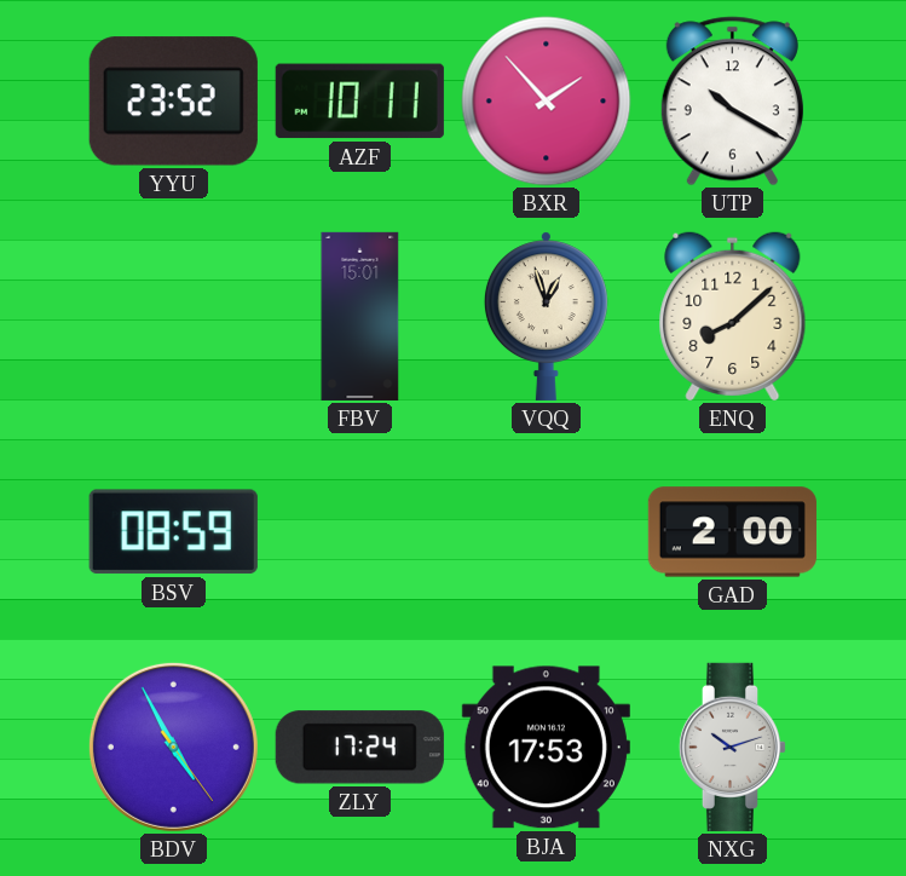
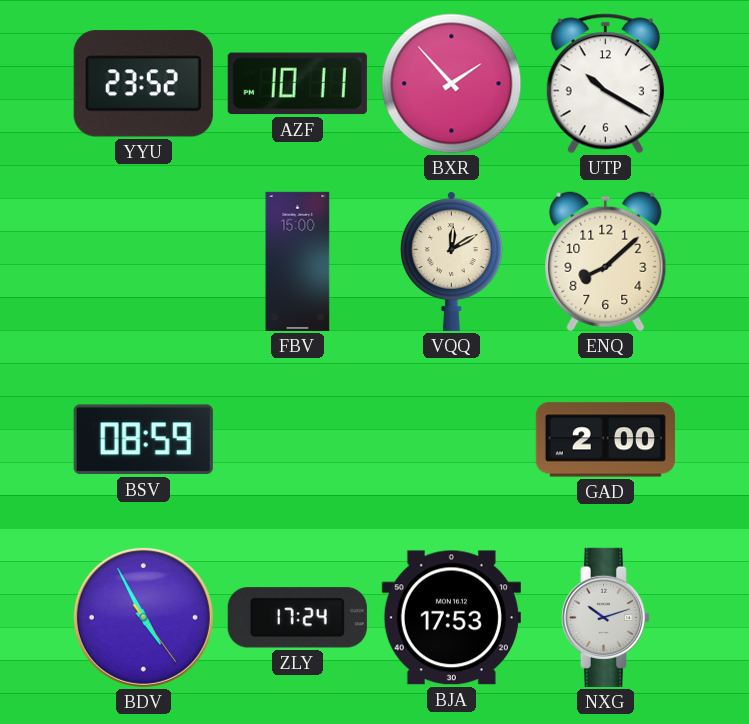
FBV: 15:01 -> 15:00 (298, 261)
VQQ: 12:57 -> 12:10 (451, 261)
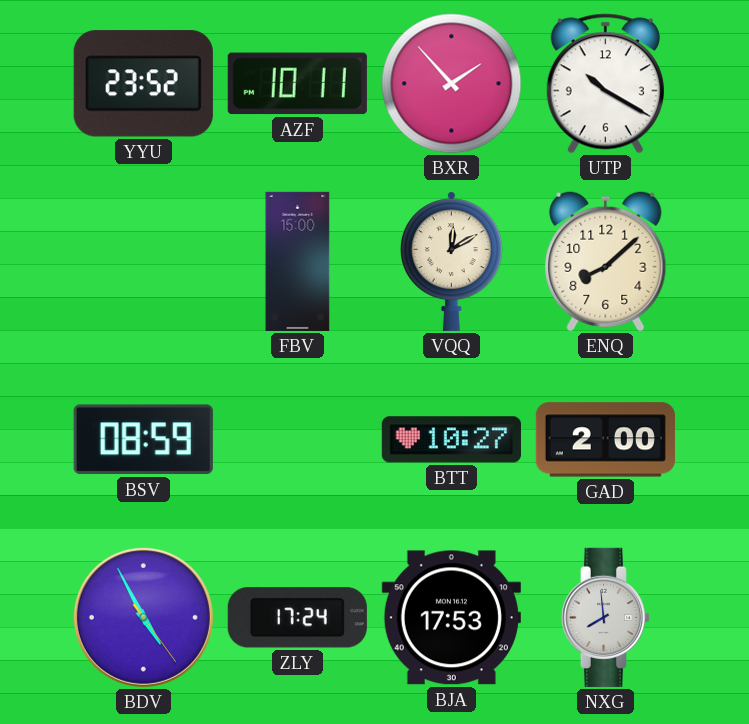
BTT: none -> 10:27 (451, 440)
NXG: 10:12 -> 7:59 (606, 617)
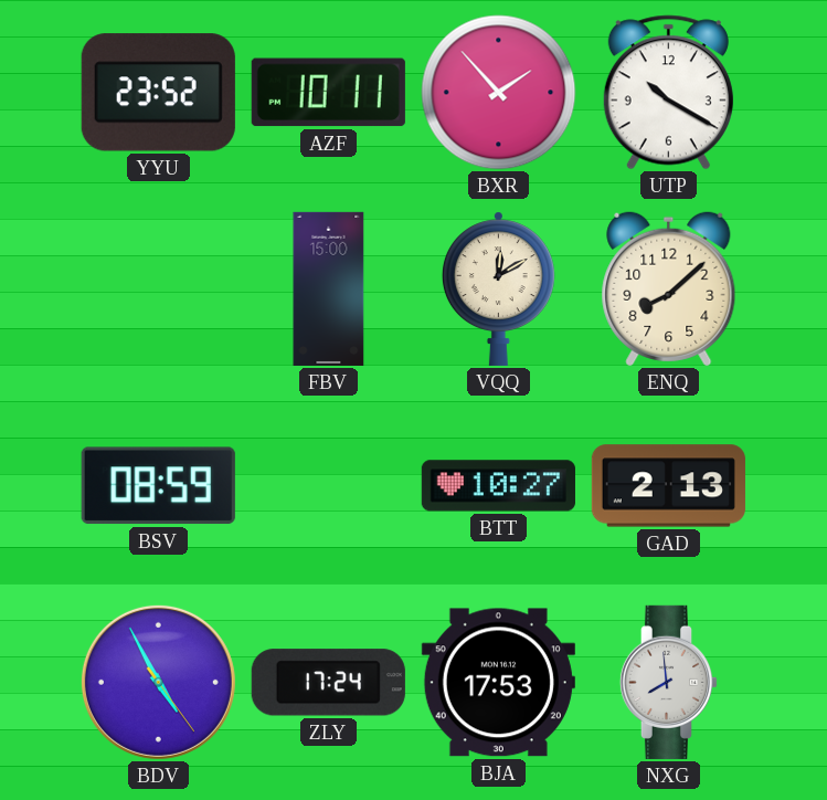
GAD: 2:00 -> 2:13 (668, 486)
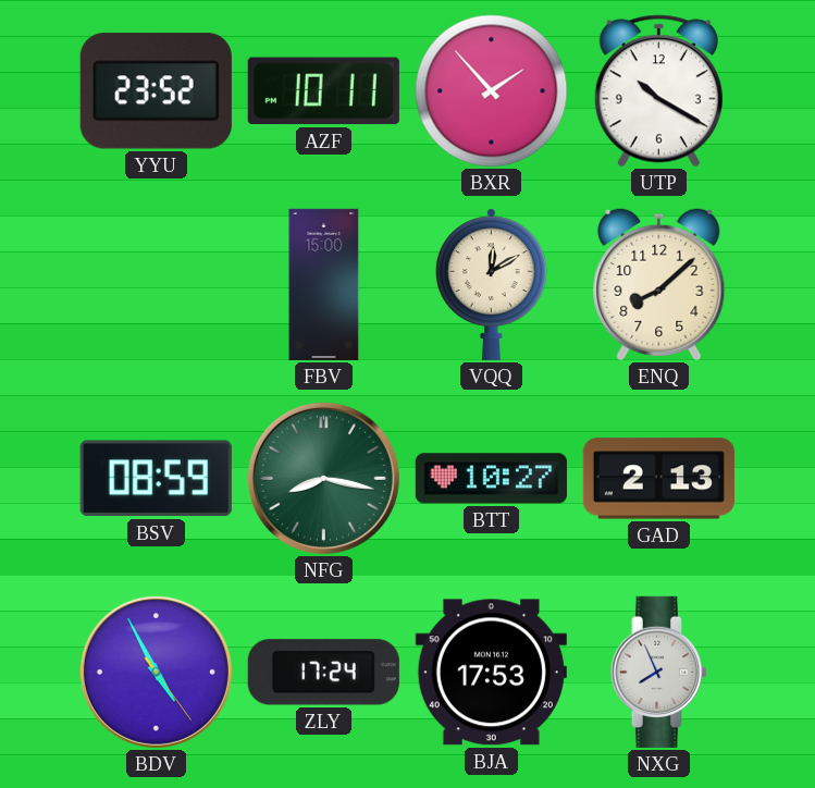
NFG: none -> 8:17 (323, 478)
NXG: 7:59 -> 7:56 (659, 672)
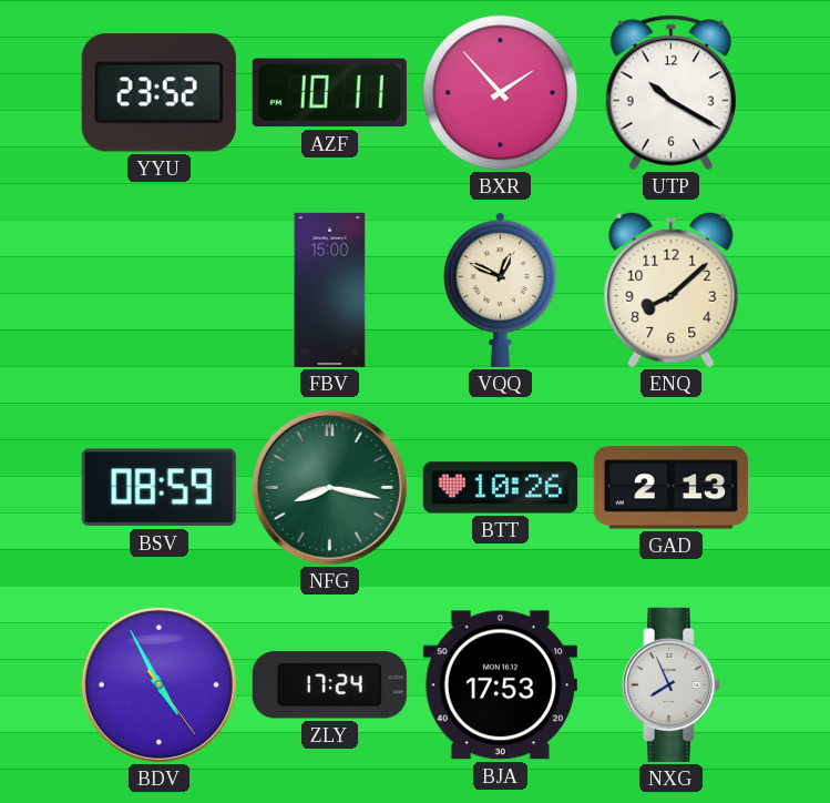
VQQ: 12:10 -> 12:49 (500, 289)
BTT: 10:27 -> 10:26 (500, 488)
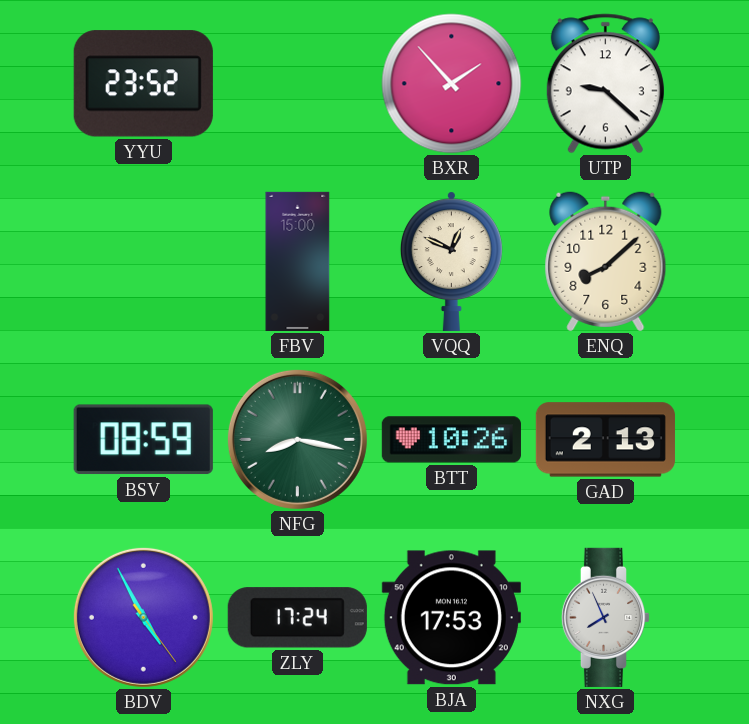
AZF: 10:11 -> none (329, 93)
UTP: 10:20 -> 9:22 (605, 84)
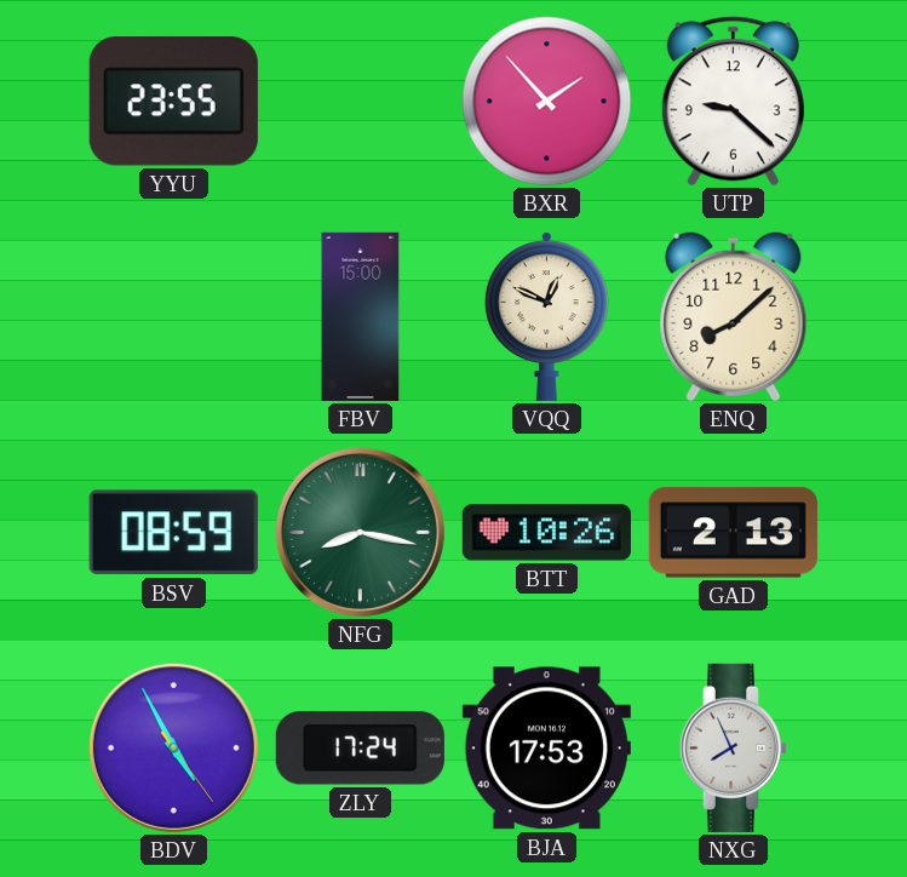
YYU: 23:52 -> 23:55 (173, 102)
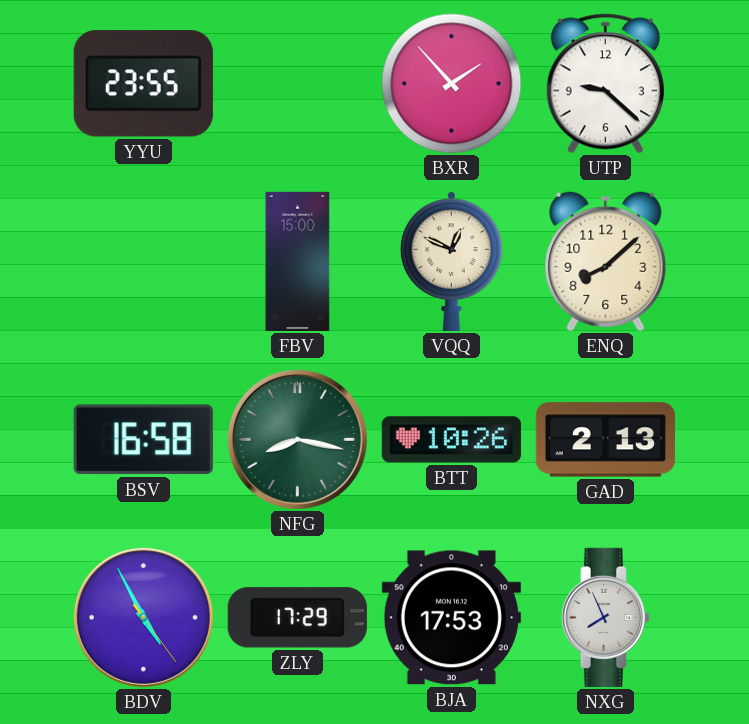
BSV: 08:59 -> 16:58 (143, 440)
ZLY: 17:24 -> 17:29 (297, 618)
